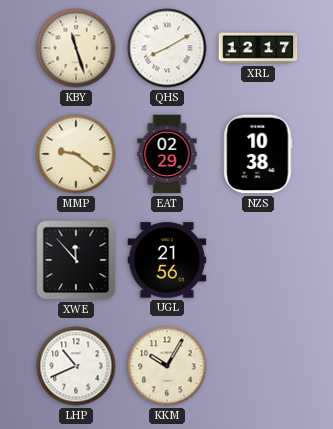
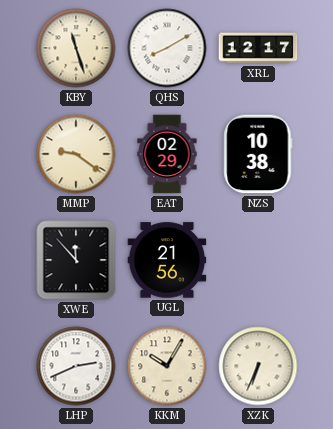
LHP: 10:41 -> 2:41 (76, 366)
XZK: none -> 6:34 (258, 366)
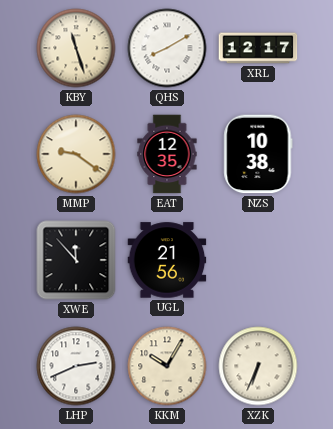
EAT: 02:29 -> 12:35 (167, 154)
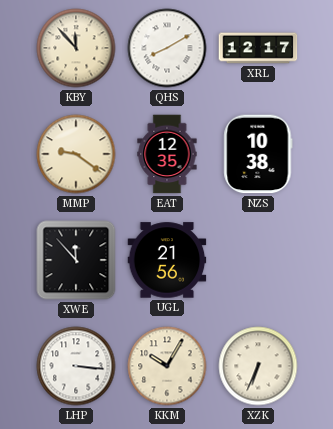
KBY: 11:27 -> 11:53 (76, 48)
LHP: 2:41 -> 3:16 (76, 366)
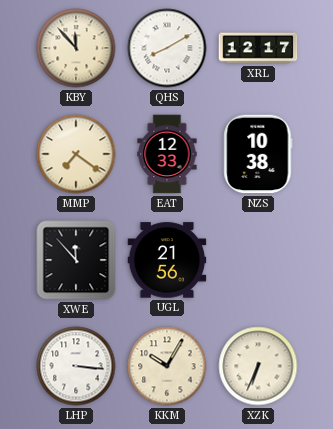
MMP: 9:21 -> 7:21 (76, 154)
EAT: 12:35 -> 12:33 (167, 154)
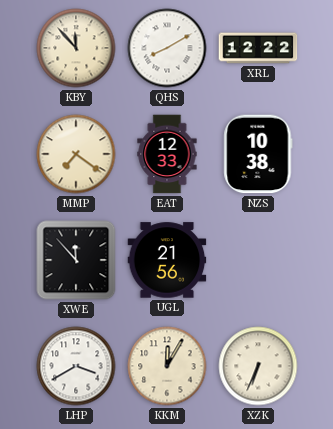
XRL: 12:17 -> 12:22 (258, 48)
LHP: 3:16 -> 3:40 (76, 366)
KKM: 10:05 -> 12:05 (167, 366)
